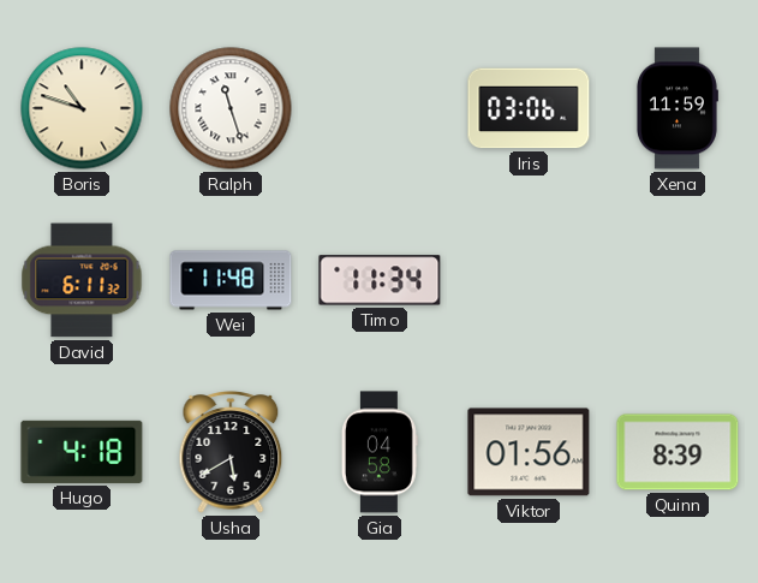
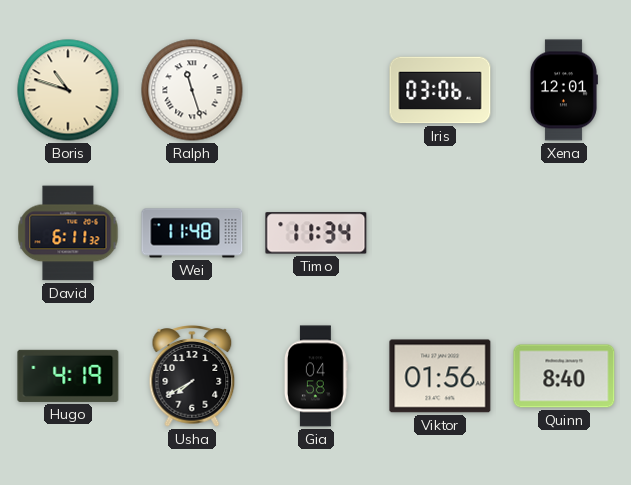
Xena: 11:59 -> 12:01 (563, 90)
Hugo: 4:18 -> 4:19 (68, 376)
Usha: 5:40 -> 7:40 (192, 376)
Quinn: 8:39 -> 8:40 (564, 376)
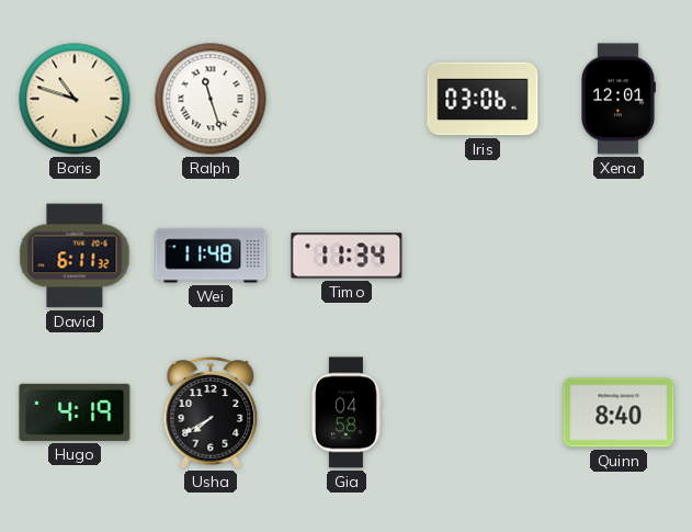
Viktor: 01:56 -> none (440, 376)
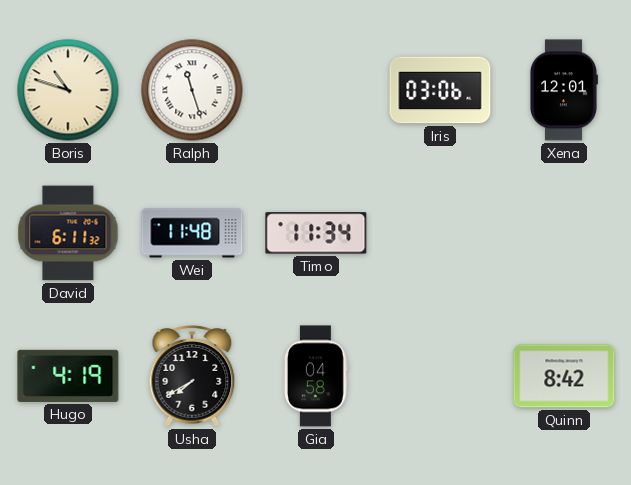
Quinn: 8:40 -> 8:42 (564, 376)
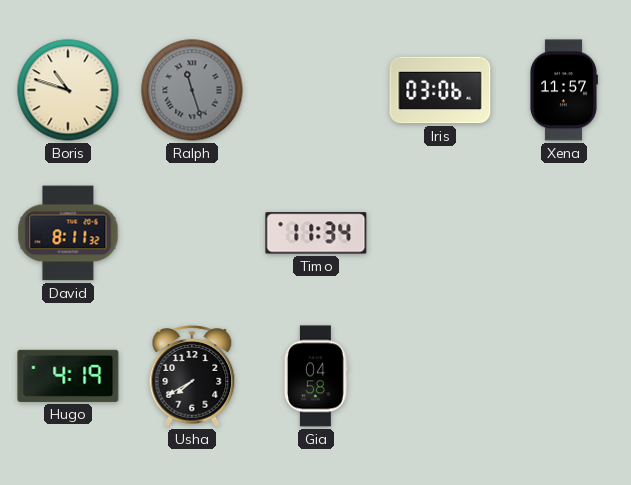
Ralph dial: white -> grey (192, 90)
Xena: 12:01 -> 11:57 (563, 90)
David: 6:11 -> 8:11 (68, 233)
Wei: 11:48 -> none (192, 233)
Quinn: 8:42 -> none (564, 376)
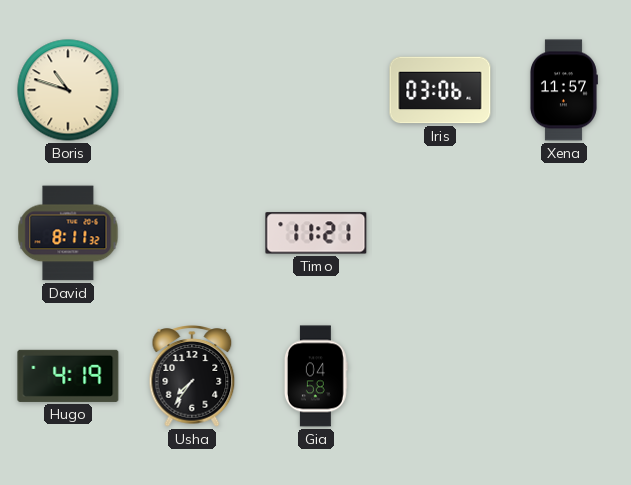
Ralph: 11:27 -> none (192, 90)
Timo: 11:34 -> 11:21 (316, 233)
Usha: 7:40 -> 7:36 (192, 376)
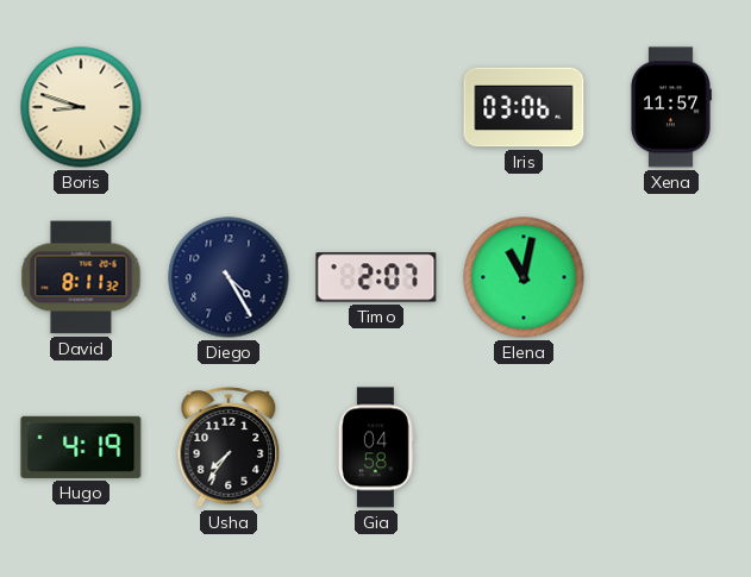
Boris: 10:48 -> 8:48 (81, 107)
Diego: none -> 4:25 (229, 277)
Timo: 11:21 -> 2:07 (376, 277)
Elena: none -> 11:02 (524, 277)
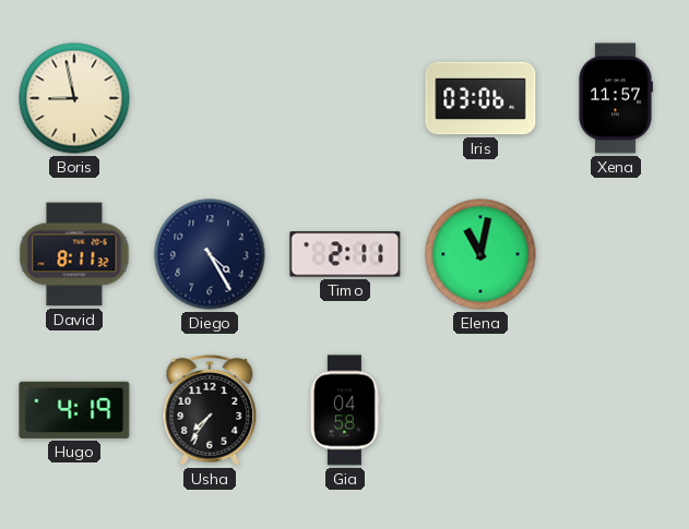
Boris: 8:48 -> 8:58 (74, 98)
Timo: 2:07 -> 2:11 (345, 254)
